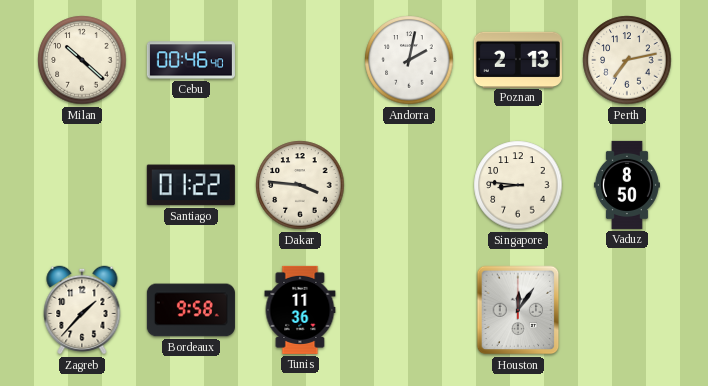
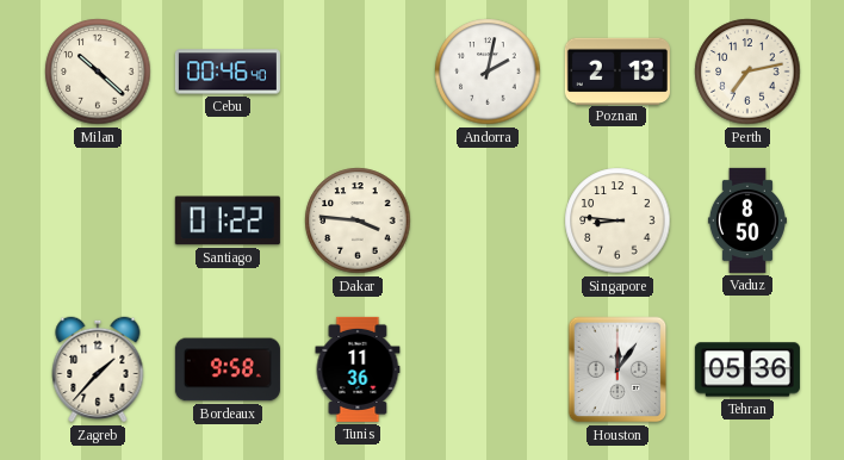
Tehran: none -> 05:36 (747, 369)
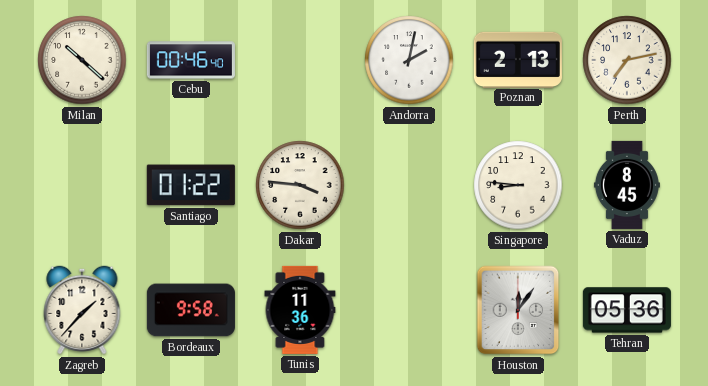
Vaduz: 8:50 -> 8:45 (627, 185)
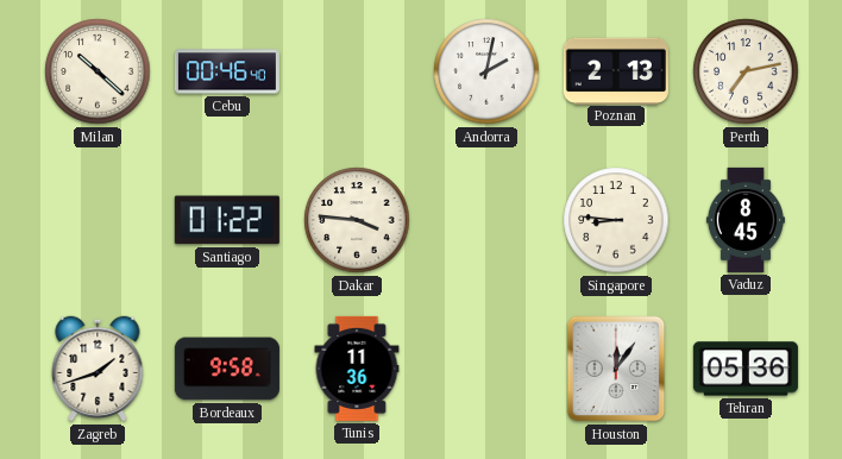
Zagreb: 1:37 -> 1:42 (98, 369)
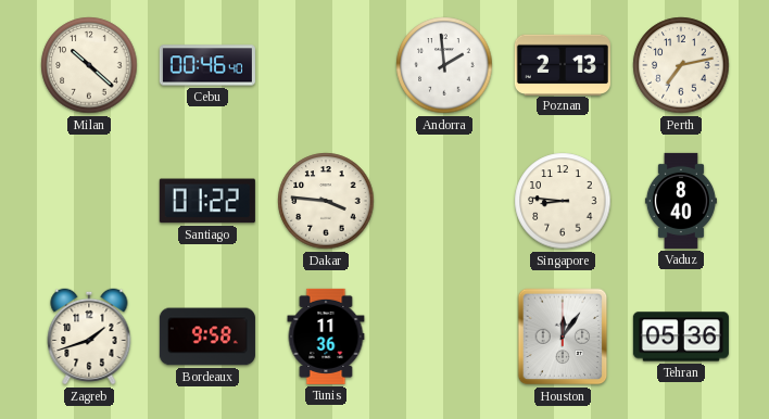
Andorra: 2:02 -> 1:59 (444, 65)
Vaduz: 8:45 -> 8:40 (681, 201)
